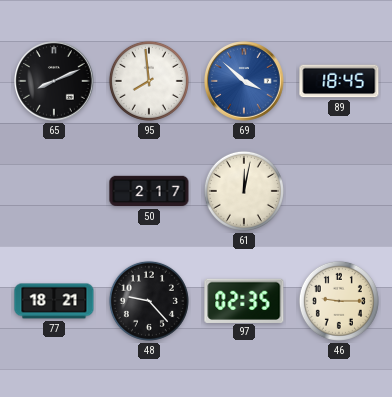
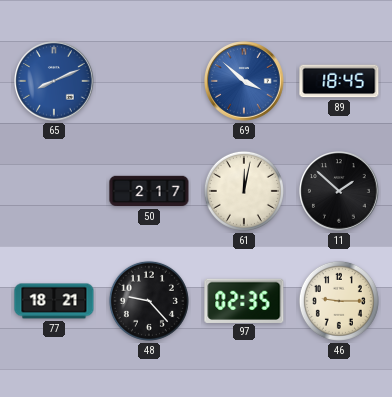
65 dial: black -> blue (55, 82)
95: 7:59 -> none (149, 81)
11: none -> 1:52 (340, 192)
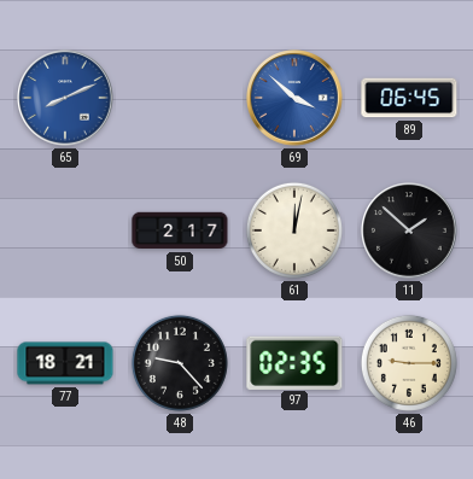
89: 18:45 -> 06:45 (409, 98)
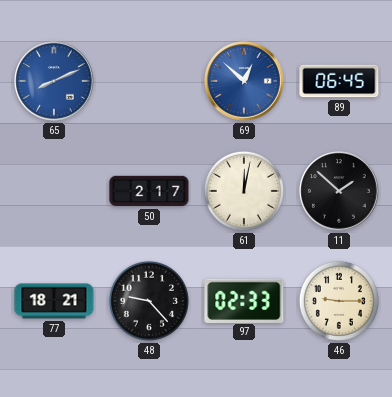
69: 3:52 -> 12:52 (245, 82)
97: 02:35 -> 02:33 (244, 300)
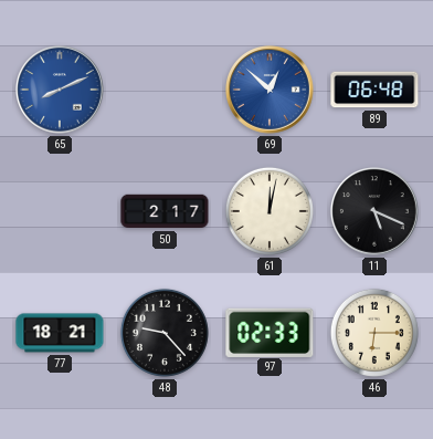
89: 06:45 -> 06:48 (374, 90)
11: 1:52 -> 5:19 (376, 212)
46: 9:15 -> 6:15 (374, 333)
